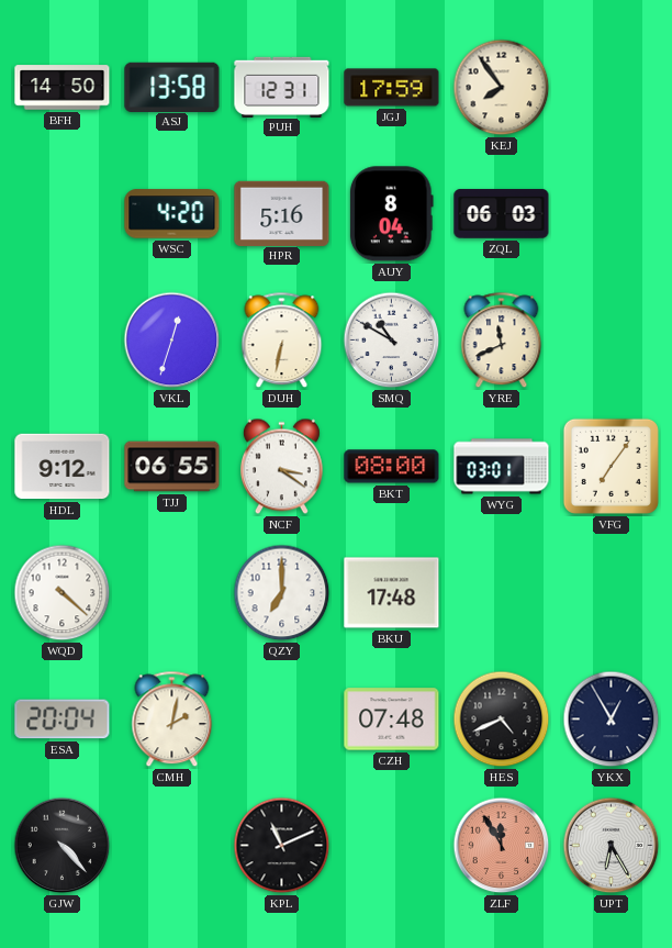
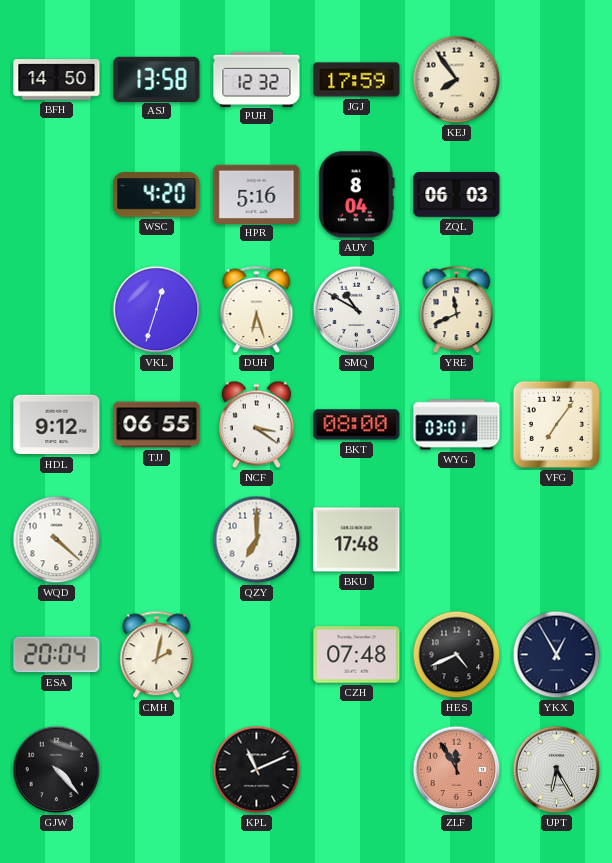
PUH: 12:31 -> 12:32 (257, 79)
DUH: 6:32 -> 6:27 (257, 310)
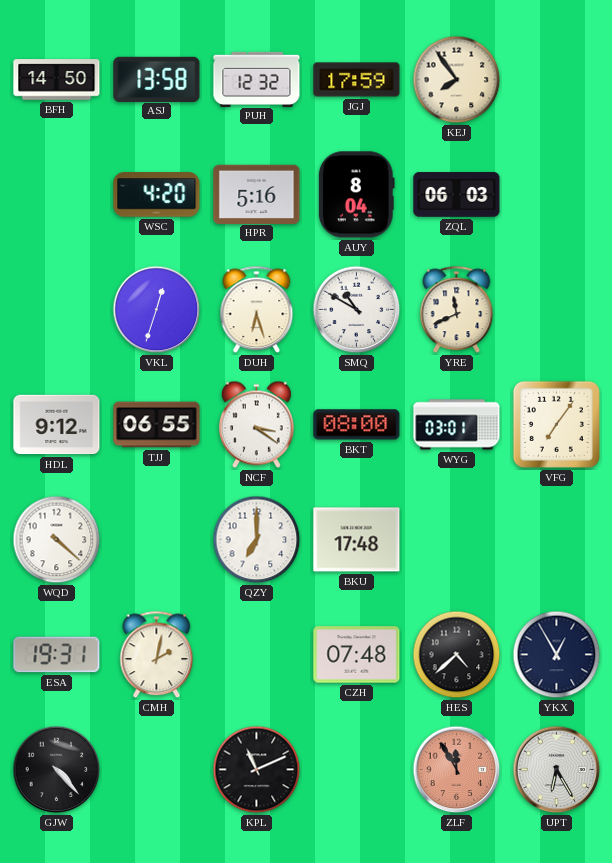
ESA: 20:04 -> 19:31 (57, 655)
HES: 4:41 -> 4:38 (457, 655)
